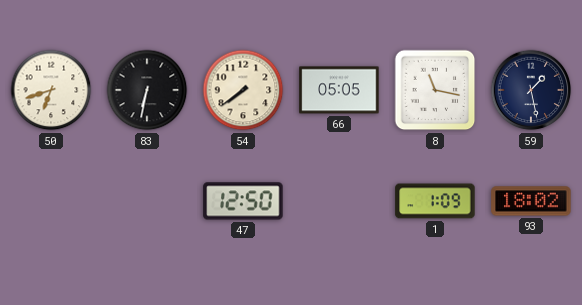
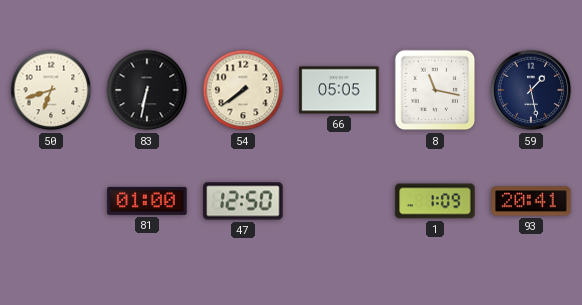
81: none -> 01:00 (147, 201)
93: 18:02 -> 20:41 (531, 201)
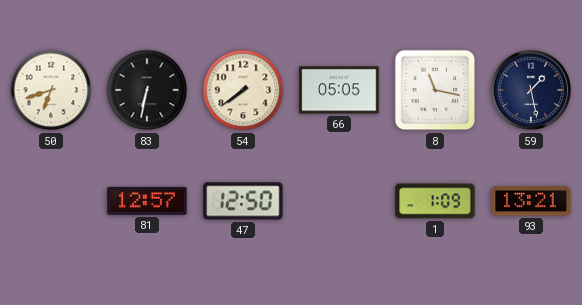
81: 01:00 -> 12:57 (147, 201)
93: 20:41 -> 13:21 (531, 201)
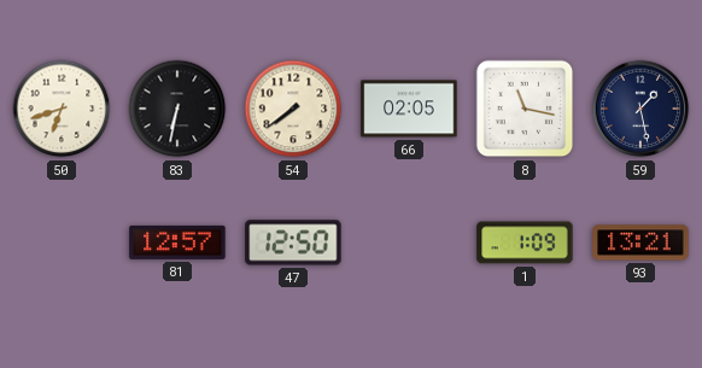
66: 05:05 -> 02:05 (409, 109)
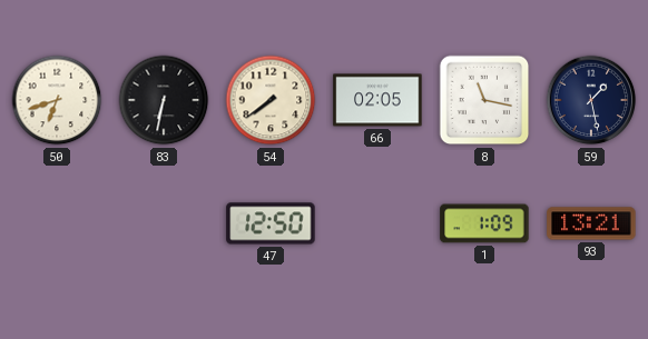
81: 12:57 -> none (177, 243)
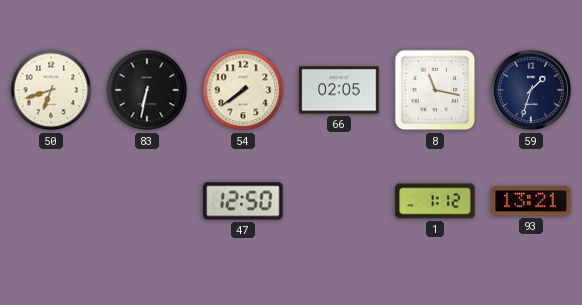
59: 1:28 -> 1:33 (531, 90)
1: 1:09 -> 1:12 (435, 201)
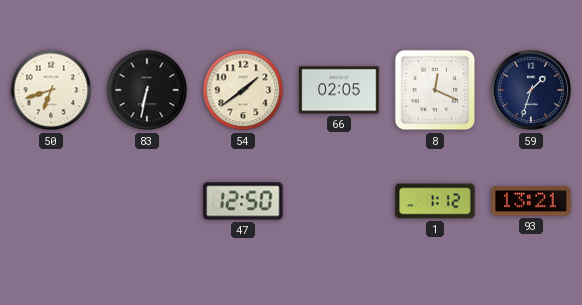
54: 7:39 -> 1:39 (243, 90)
8: 11:17 -> 12:19 (435, 90)
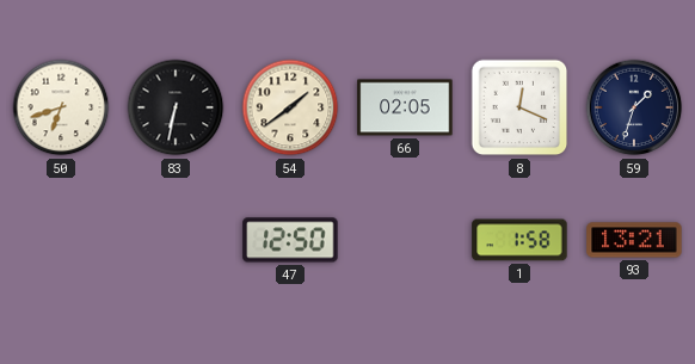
1: 1:12 -> 1:58 (519, 240)
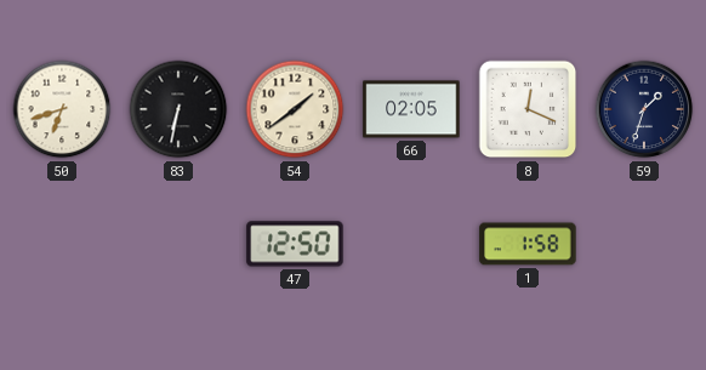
93: 13:21 -> none (634, 240)
